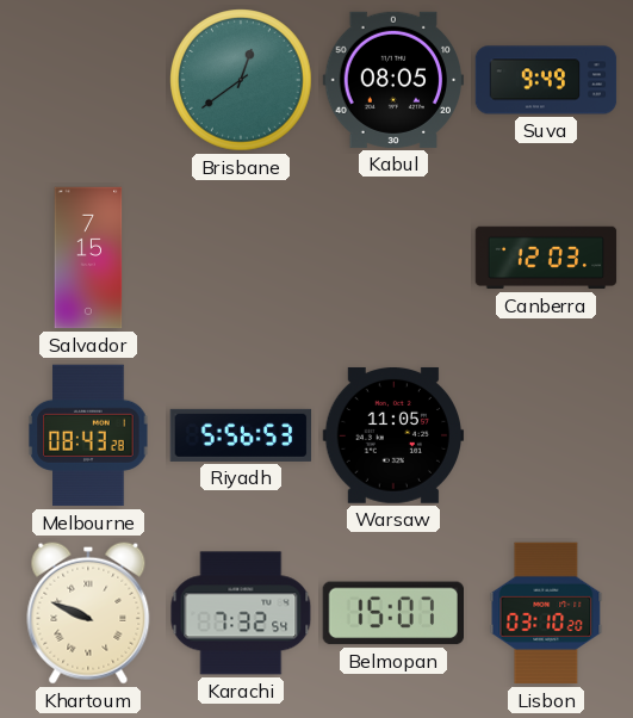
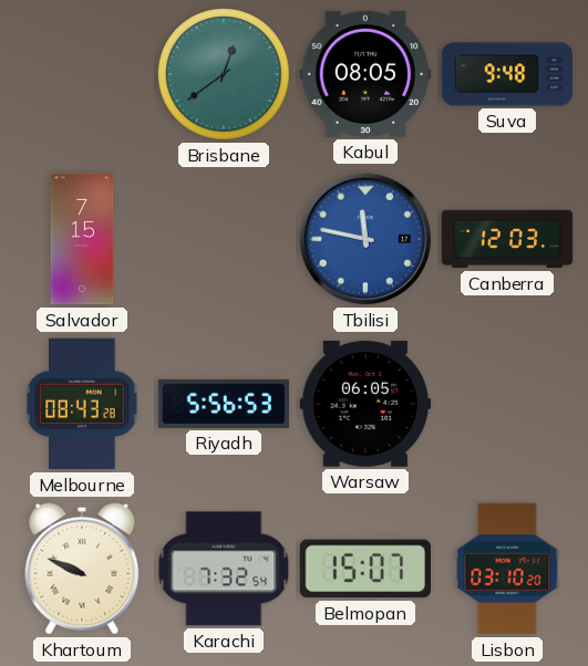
Suva: 9:49 -> 9:48 (507, 74)
Tbilisi: none -> 11:47 (365, 239)
Warsaw: 11:05 -> 06:05 (365, 404)
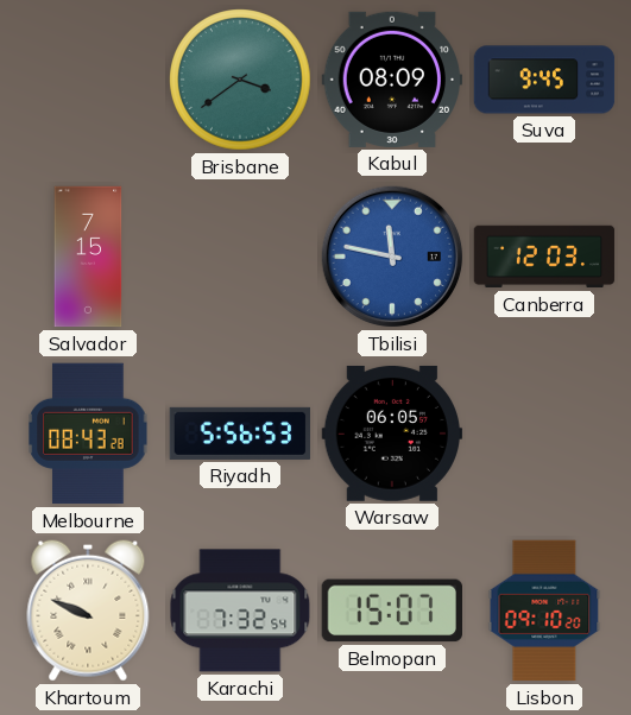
Brisbane: 12:39 -> 3:39 (240, 80)
Kabul: 08:05 -> 08:09 (392, 80)
Suva: 9:48 -> 9:45 (544, 80)
Lisbon: 03:10 -> 09:10 (544, 610)
